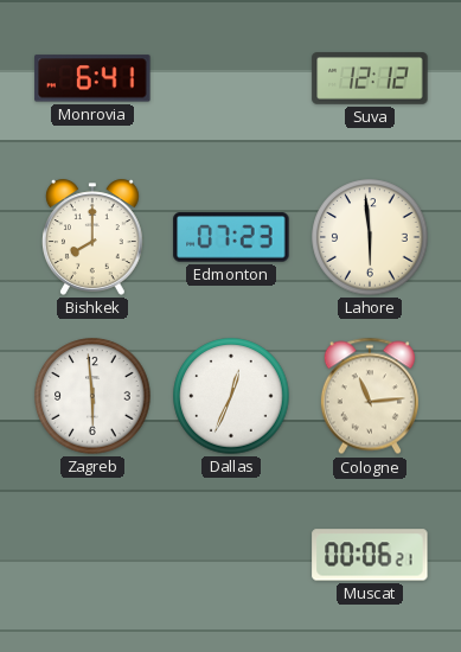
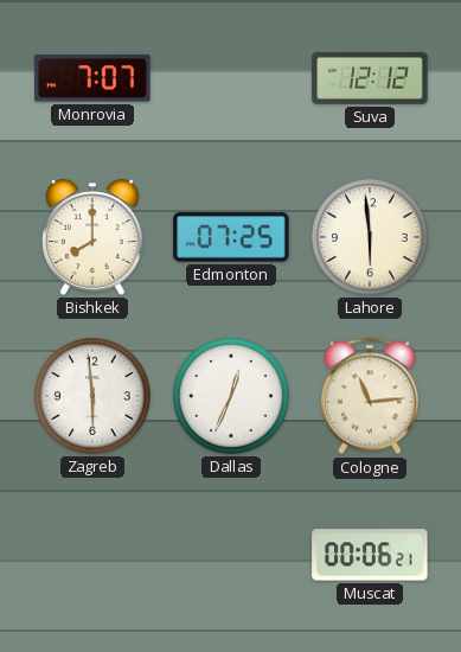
Monrovia: 6:41 -> 7:07 (92, 78)
Edmonton: 07:23 -> 07:25 (231, 237)
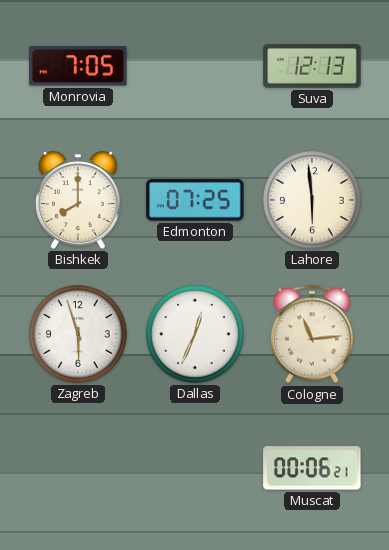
Monrovia: 7:07 -> 7:05 (78, 66)
Suva: 12:12 -> 12:13 (312, 66)
Zagreb: 5:59 -> 5:57 (78, 334)
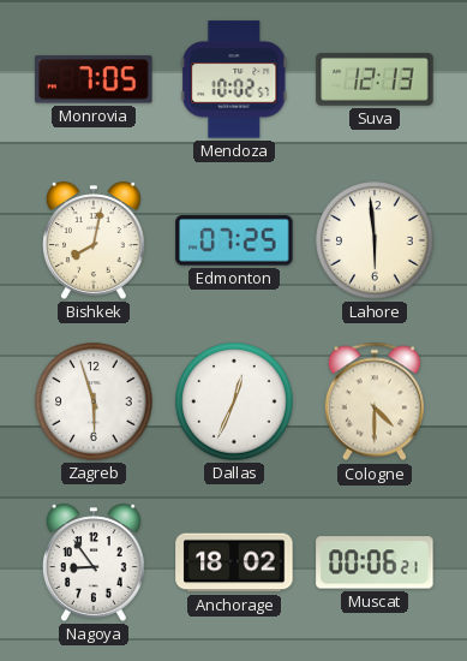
Mendoza: none -> 10:02 (235, 79)
Bishkek: 8:00 -> 8:02 (94, 240)
Cologne: 11:14 -> 4:30 (375, 401)
Nagoya: none -> 8:54 (94, 562)
Anchorage: none -> 18:02 (234, 562)
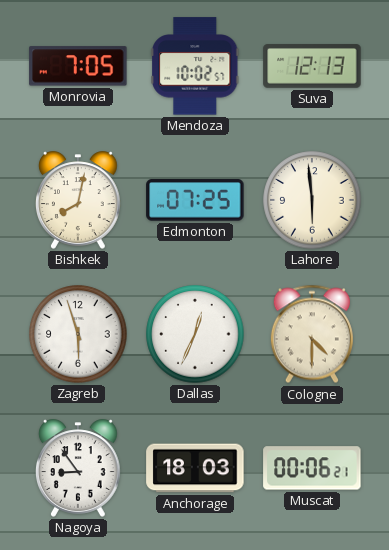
Anchorage: 18:02 -> 18:03 (195, 468)
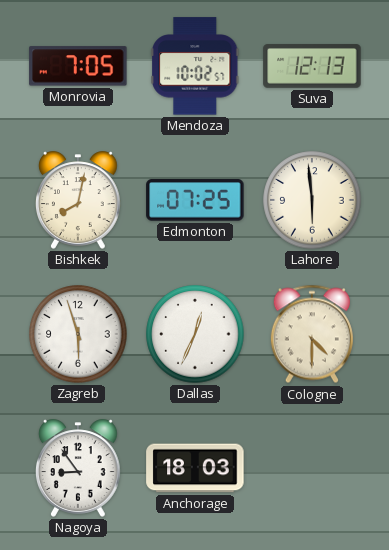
Muscat: 00:06 -> none (312, 468)
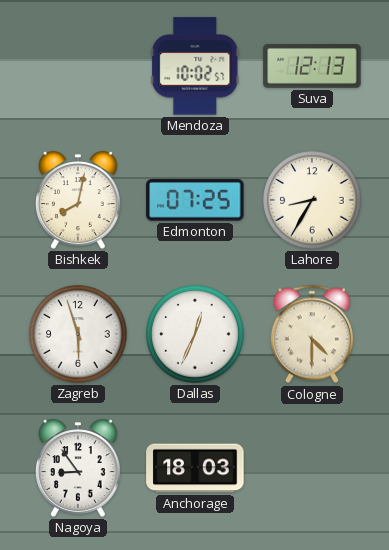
Monrovia: 7:05 -> none (78, 66)
Lahore: 5:59 -> 8:35 (312, 200)
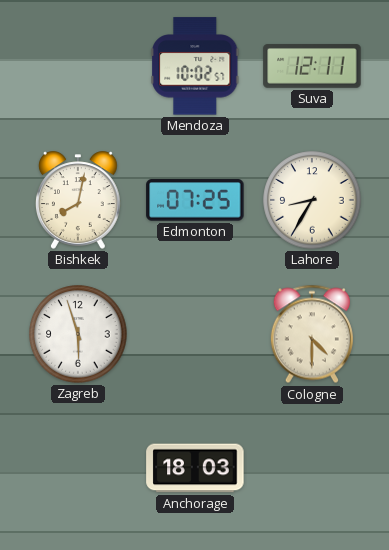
Suva: 12:13 -> 12:11 (312, 66)
Dallas: 12:34 -> none (195, 334)
Nagoya: 8:54 -> none (78, 468)
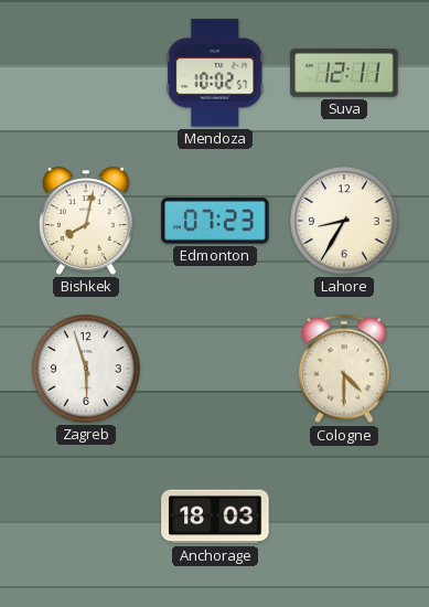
Edmonton: 07:25 -> 07:23 (215, 221)
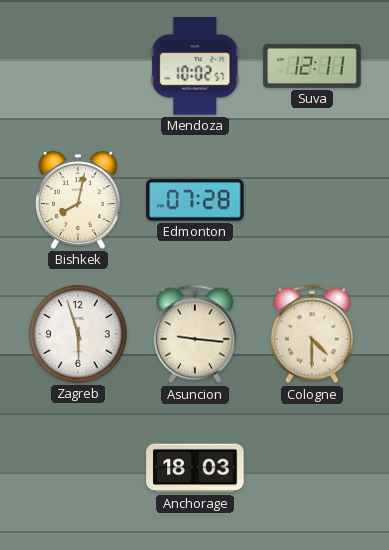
Edmonton: 07:23 -> 07:28 (195, 200)
Lahore: 8:35 -> none (344, 221)
Asuncion: none -> 9:16 (195, 334)
